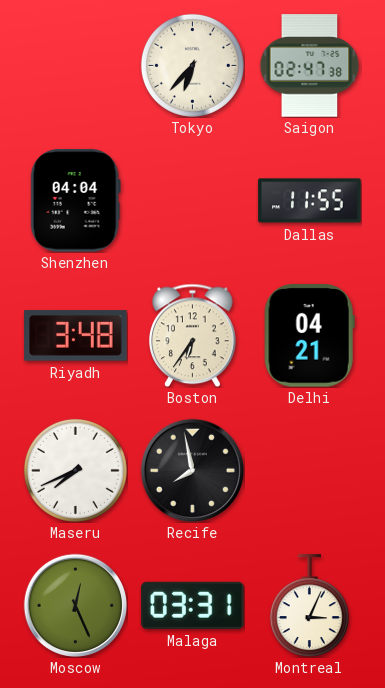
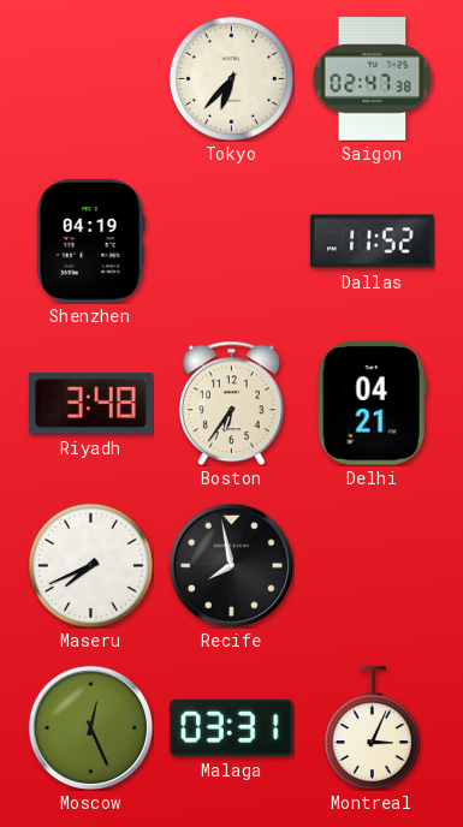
Shenzhen: 04:04 -> 04:19 (90, 242)
Dallas: 11:55 -> 11:52 (373, 242)
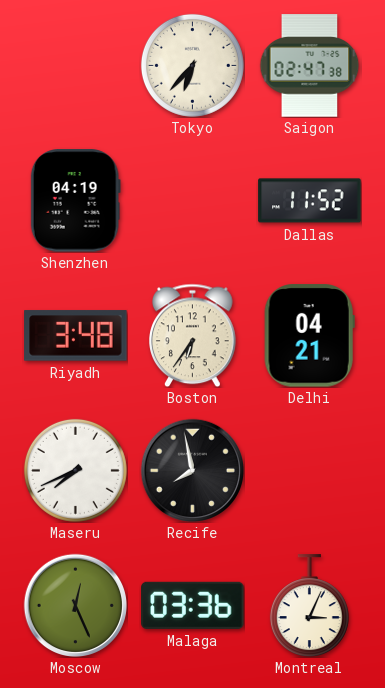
Malaga: 03:31 -> 03:36 (193, 605)
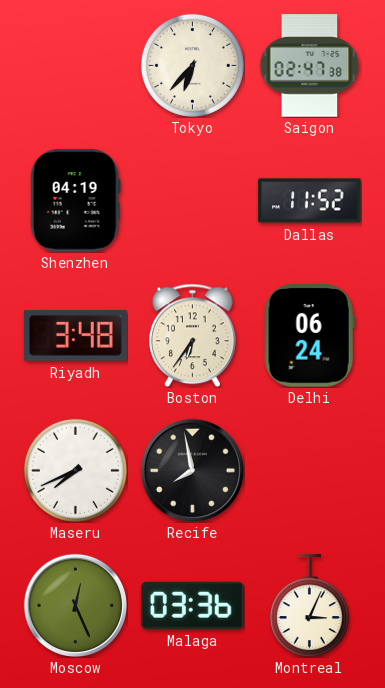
Delhi: 04:21 -> 06:24 (309, 336)
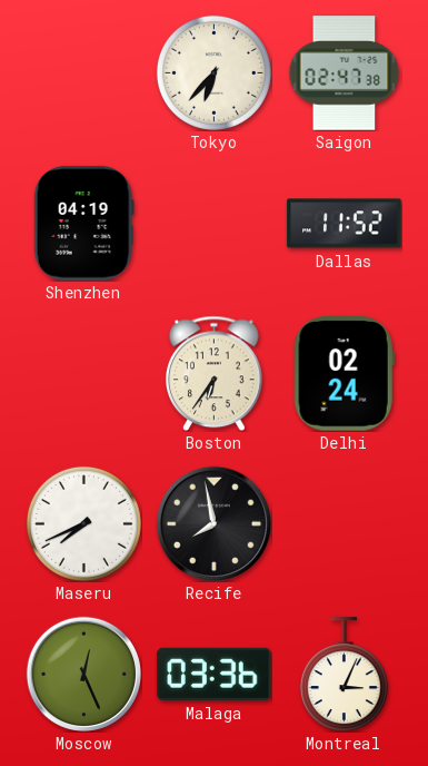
Riyadh: 3:48 -> none (76, 336)
Delhi: 06:24 -> 02:24 (344, 374)
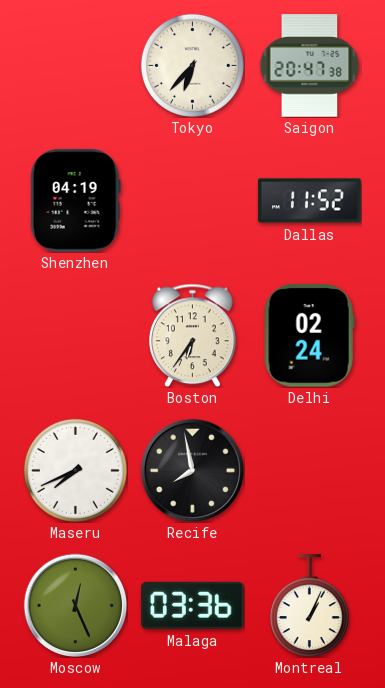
Saigon: 02:47 -> 20:47 (310, 66)
Montreal: 3:04 -> 1:04 (309, 606)
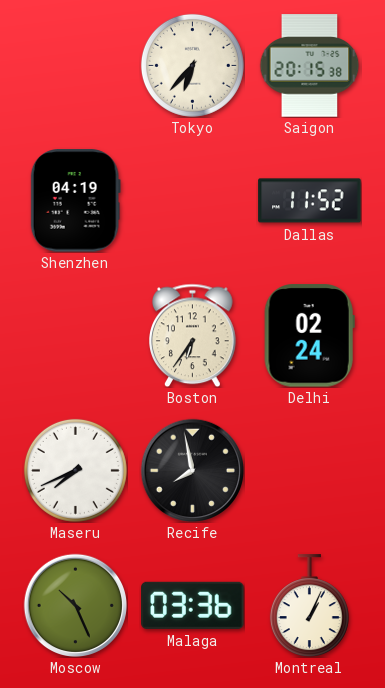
Saigon: 20:47 -> 20:15 (310, 66)
Moscow: 12:26 -> 10:26 (75, 605)
